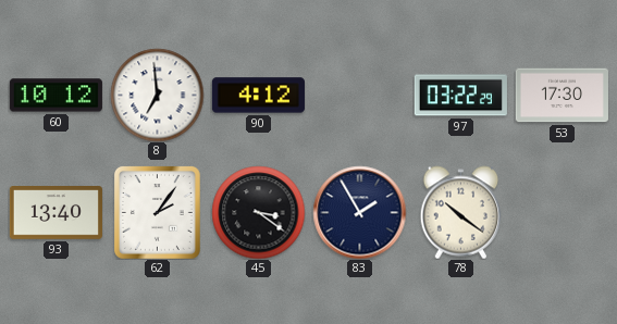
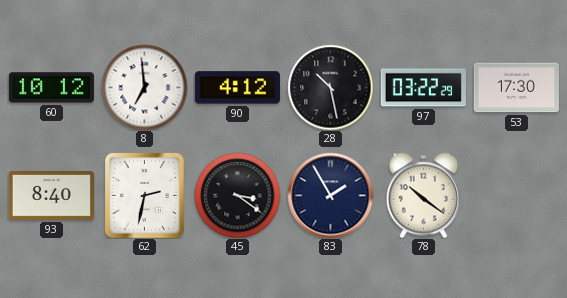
28: none -> 10:28 (330, 87)
93: 13:40 -> 8:40 (51, 196)
62: 2:06 -> 2:32 (144, 195)
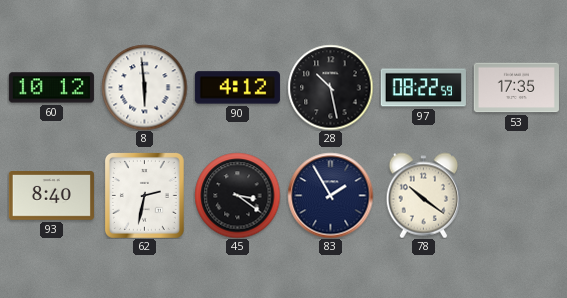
8: 6:59 -> 5:59 (144, 87)
97: 03:22 -> 08:22 (423, 88)
53: 17:30 -> 17:35 (516, 88)
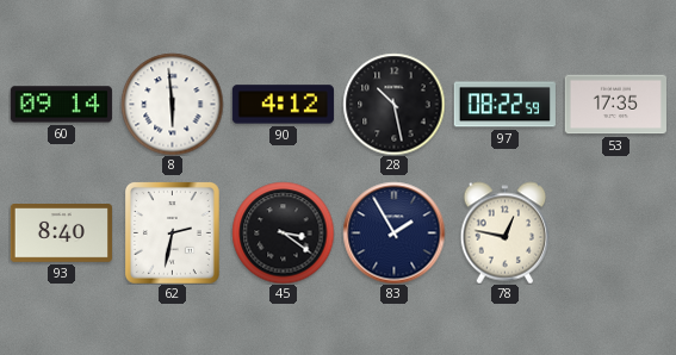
60: 10:12 -> 09:14 (61, 105)
78: 10:21 -> 12:47 (506, 232)
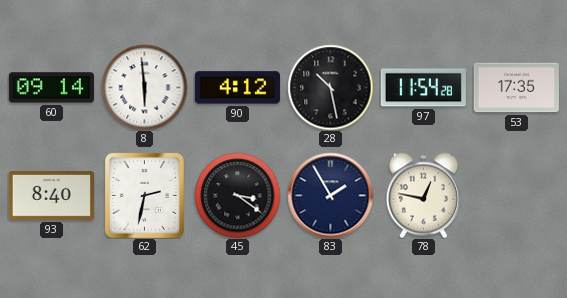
97: 08:22 -> 11:54 (423, 88)
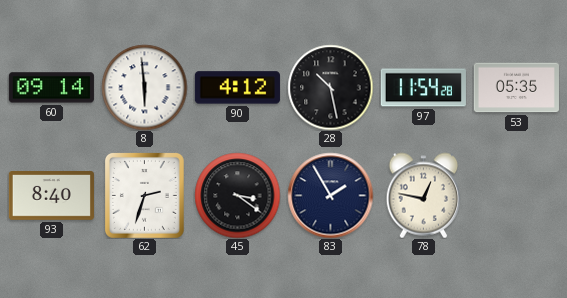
53: 17:35 -> 05:35 (516, 88)
62: 2:32 -> 2:33 (144, 195)
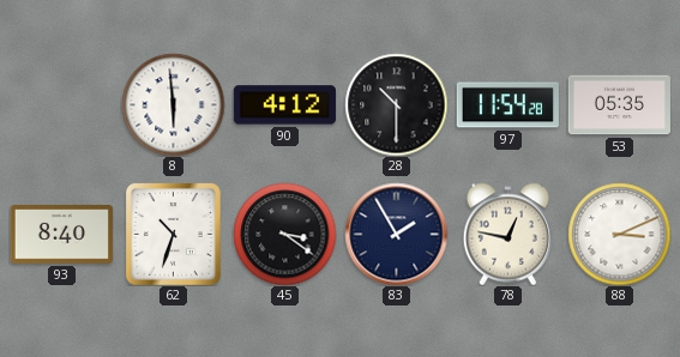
60: 09:14 -> none (51, 88)
28: 10:28 -> 10:30 (396, 104)
62: 2:33 -> 10:33 (173, 234)
88: none -> 3:11 (619, 234)
